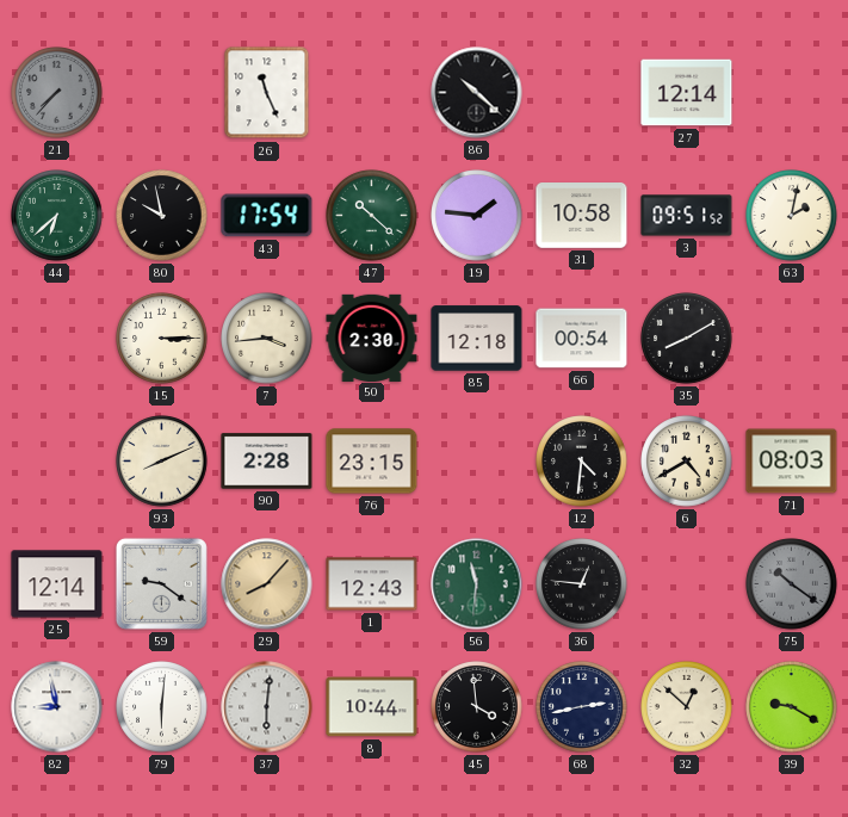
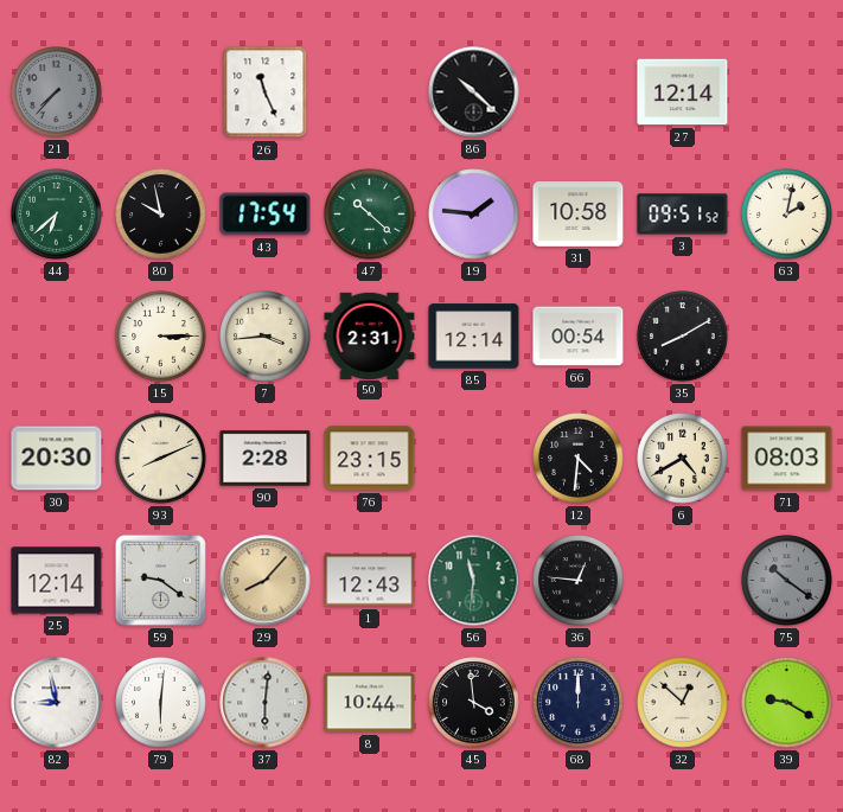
50: 2:30 -> 2:31 (370, 335)
85: 12:18 -> 12:14 (474, 337)
30: none -> 20:30 (57, 459)
68: 2:43 -> 12:00 (579, 703)
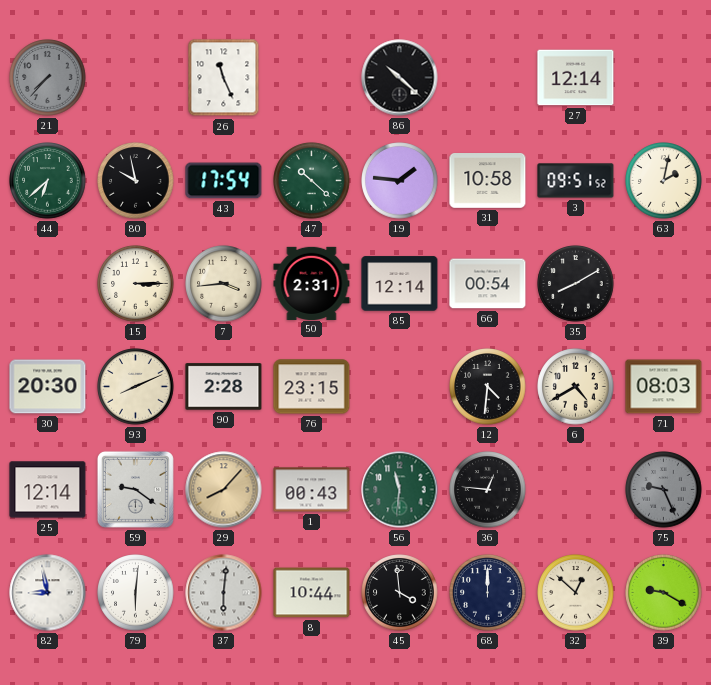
1: 12:43 -> 00:43 (312, 490)
75: 10:21 -> 9:26 (664, 490)
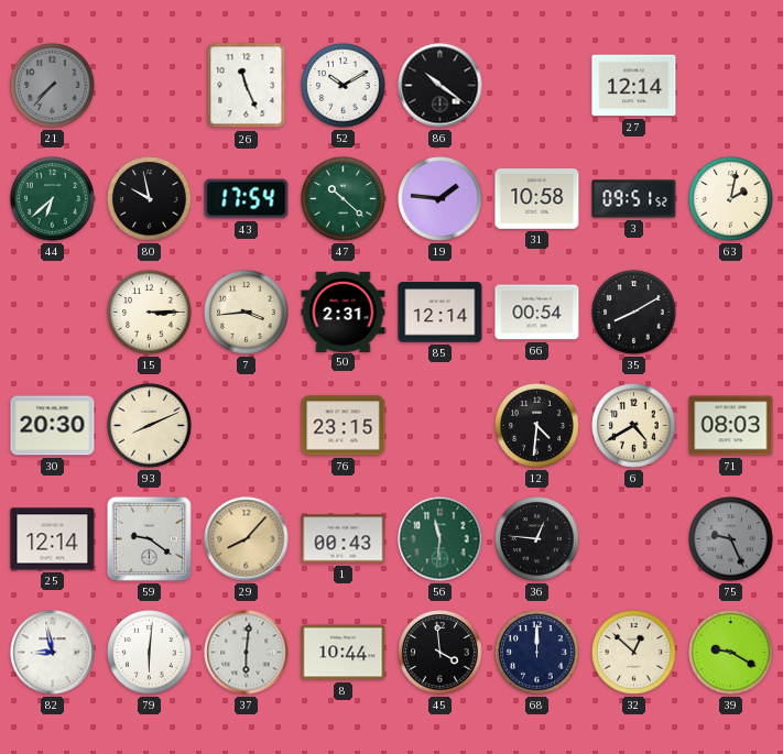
52: none -> 10:10 (344, 86)
86: 10:22 -> 10:21 (441, 86)
90: 2:28 -> none (224, 387)
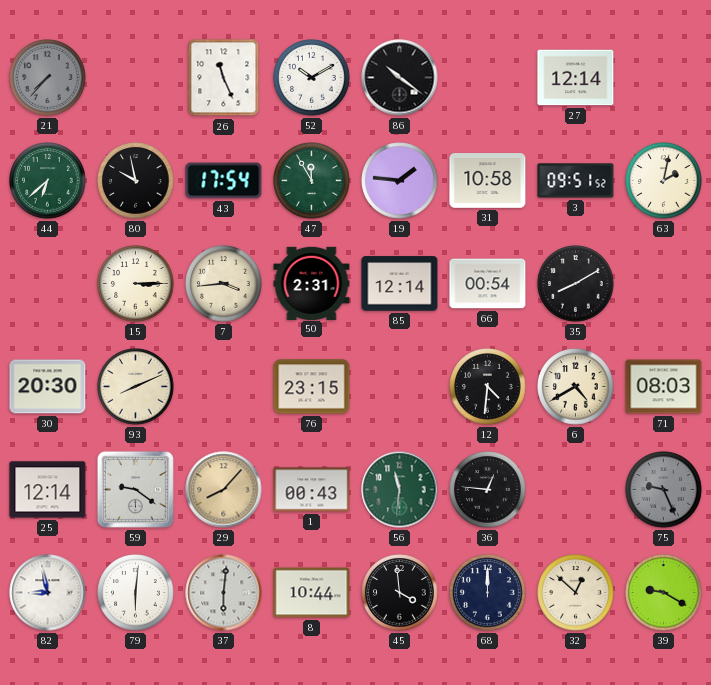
47: 10:22 -> 11:55 (312, 181)
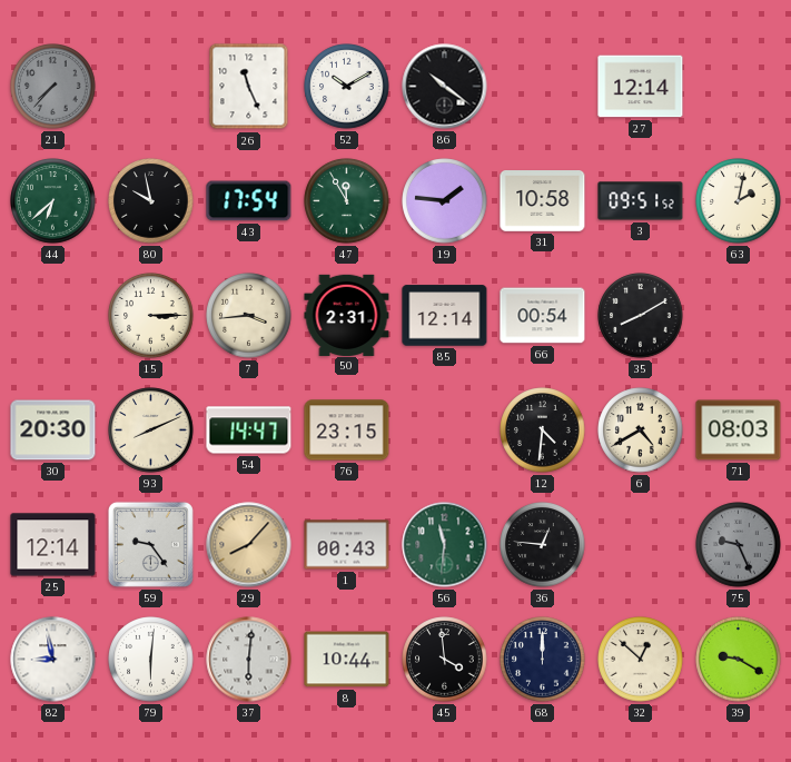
54: none -> 14:47 (249, 431)
59: 9:21 -> 9:24 (150, 544)
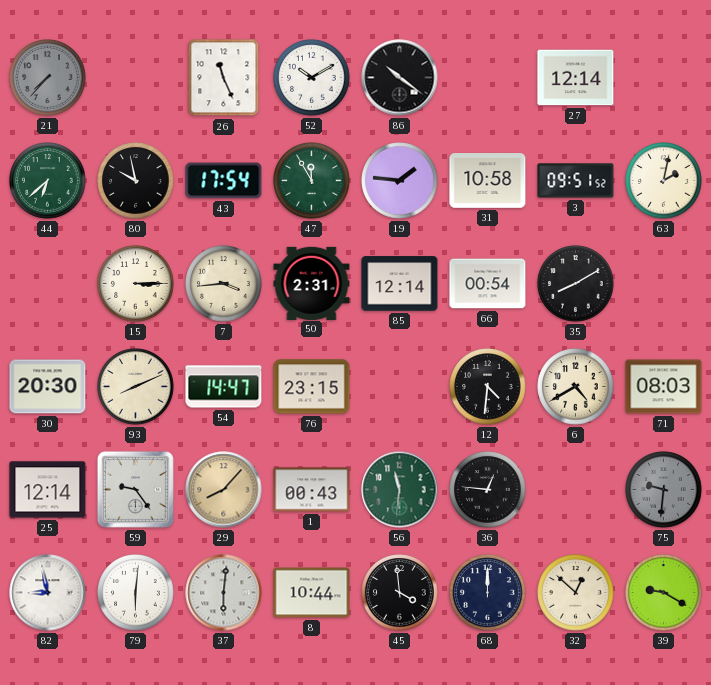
75: 9:26 -> 9:31 (664, 490)
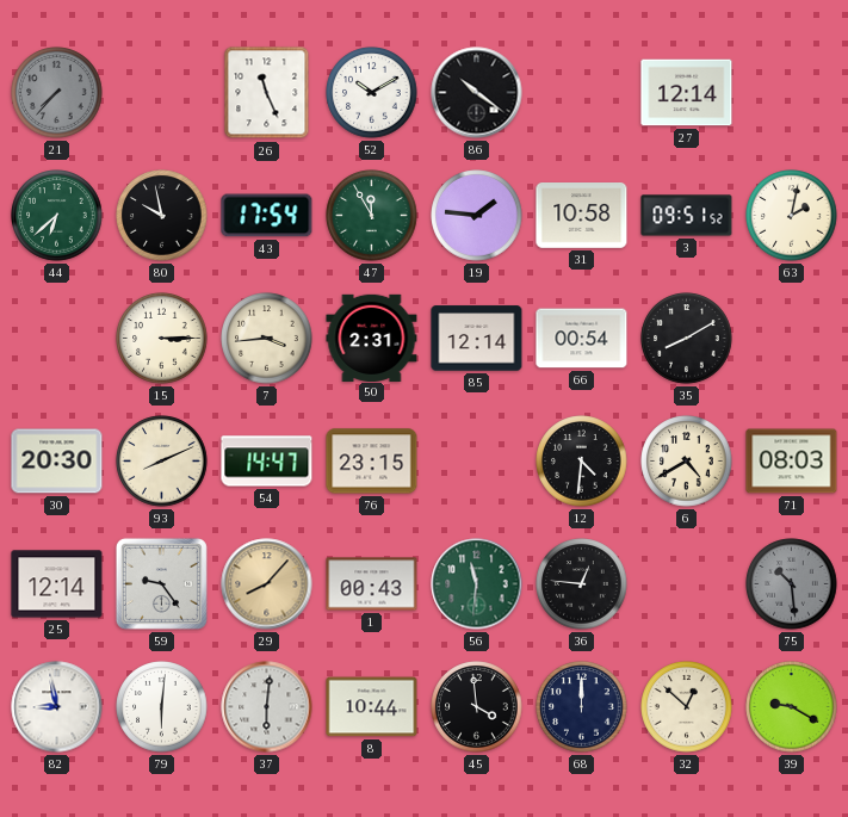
75: 9:31 -> 10:29 (792, 584)
